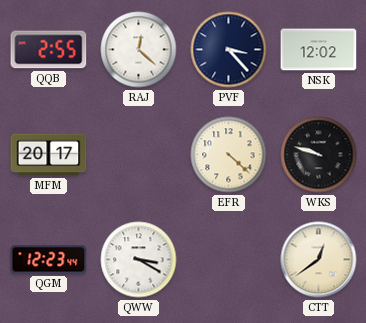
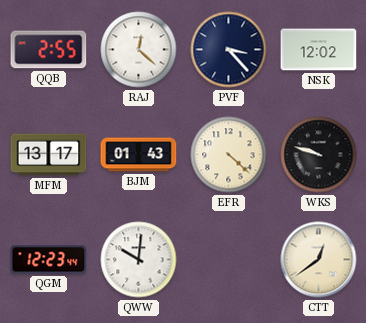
MFM: 20:17 -> 13:17 (49, 155)
BJM: none -> 01:43 (139, 155)
QWW: 3:20 -> 10:01 (139, 260)
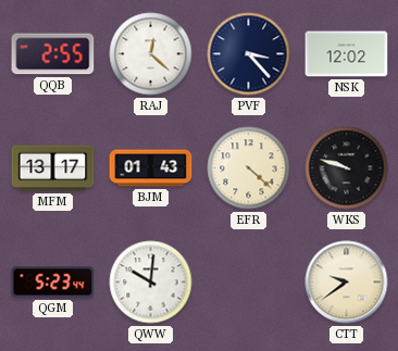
QGM: 12:23 -> 5:23 (53, 283)
CTT: 12:39 -> 9:39 (347, 283)
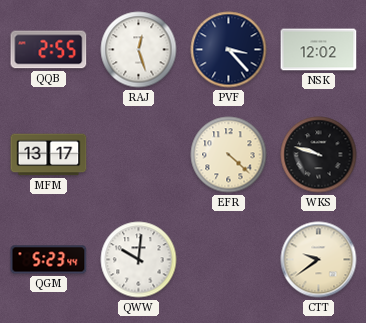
RAJ: 12:22 -> 12:27 (139, 50)
BJM: 01:43 -> none (151, 168)
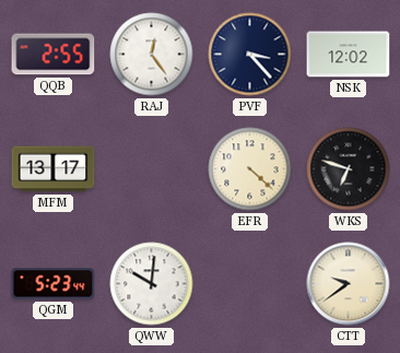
RAJ: 12:27 -> 12:24 (152, 55)
WKS: 9:48 -> 6:48 (349, 169)
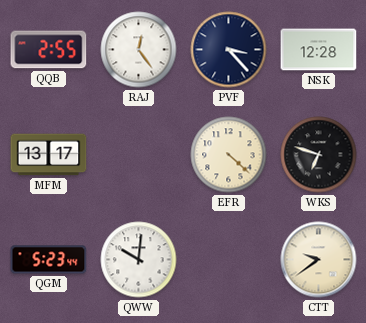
NSK: 12:02 -> 12:28 (319, 50)
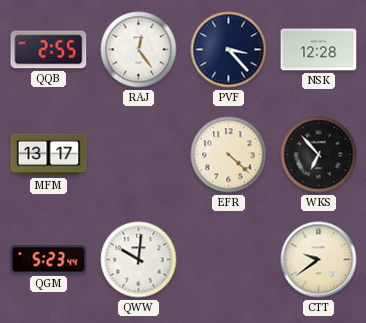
WKS: 6:48 -> 6:53 (319, 155)
